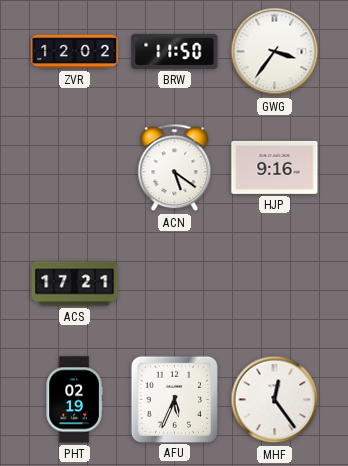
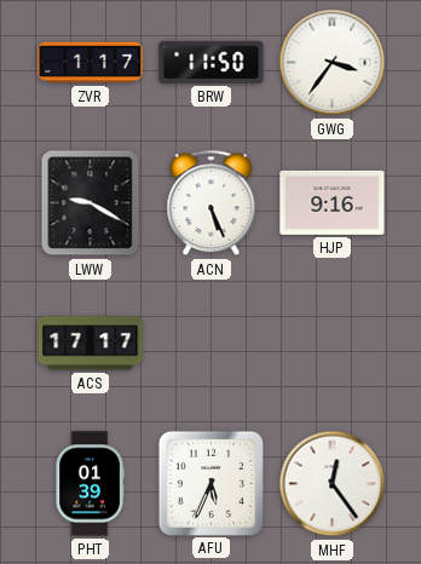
ZVR: 12:02 -> 1:17 (91, 63)
LWW: none -> 9:20 (91, 203)
ACN: 5:21 -> 5:26 (212, 203)
ACS: 17:21 -> 17:17 (91, 344)
PHT: 02:19 -> 01:39 (90, 484)
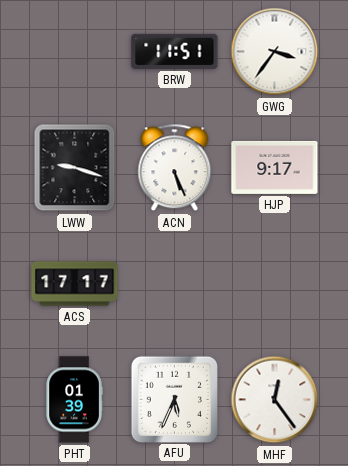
ZVR: 1:17 -> none (91, 63)
BRW: 11:50 -> 11:51 (175, 51)
LWW: 9:20 -> 9:18 (75, 168)
HJP: 9:16 -> 9:17 (275, 167)
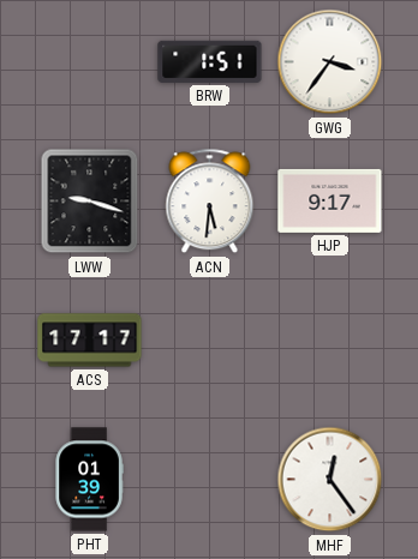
BRW: 11:51 -> 1:51 (210, 61)
ACN: 5:26 -> 5:31 (210, 202)
AFU: 5:34 -> none (174, 399)
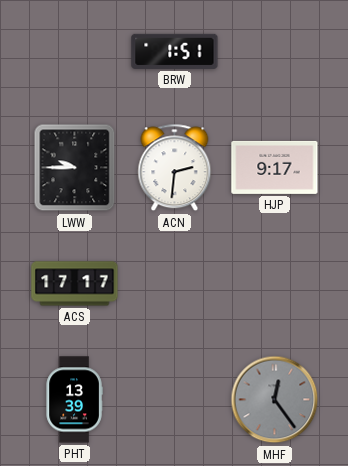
GWG: 3:36 -> none (330, 62)
LWW: 9:18 -> 9:45 (75, 168)
ACN: 5:31 -> 2:31 (175, 168)
PHT: 01:39 -> 13:39 (74, 400)
MHF dial: white -> grey (275, 400)
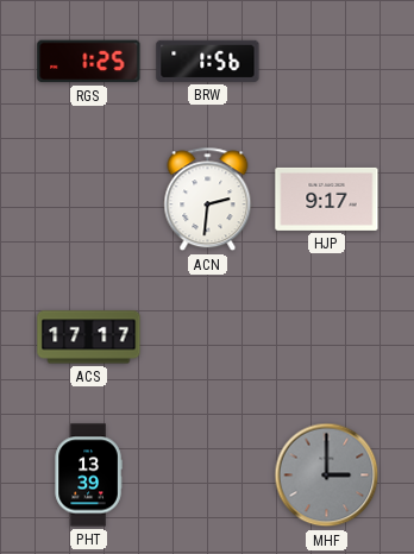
RGS: none -> 1:25 (89, 62)
BRW: 1:51 -> 1:56 (208, 61)
LWW: 9:45 -> none (75, 168)
MHF: 12:24 -> 3:00 (327, 476)
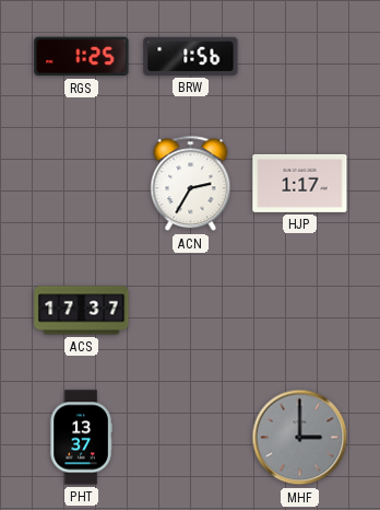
ACN: 2:31 -> 2:35 (191, 184)
HJP: 9:17 -> 1:17 (300, 183)
ACS: 17:17 -> 17:37 (82, 311)
PHT: 13:39 -> 13:37 (81, 438)
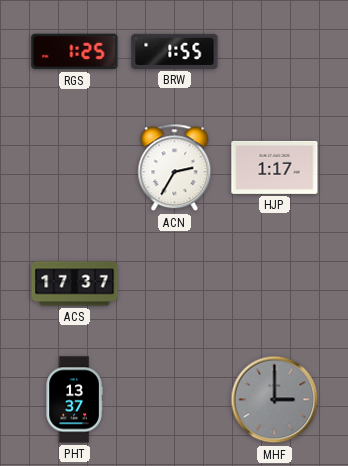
BRW: 1:56 -> 1:55 (175, 51)
